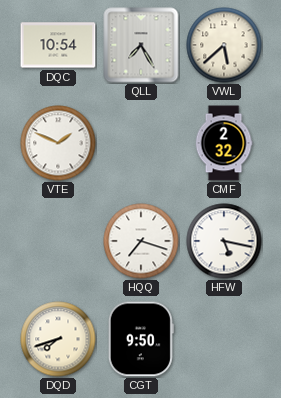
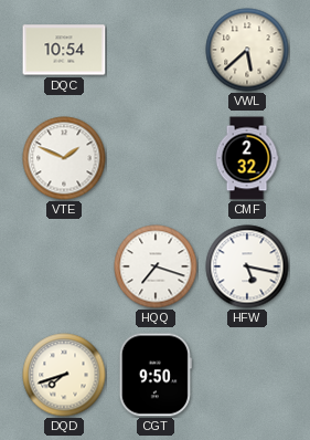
QLL: 7:25 -> none (141, 45)
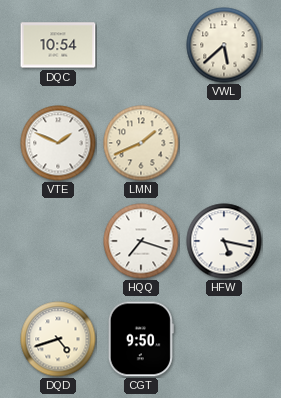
LMN: none -> 1:41 (141, 143)
CMF: 2:32 -> none (247, 158)
DQD: 7:42 -> 4:42 (58, 339)
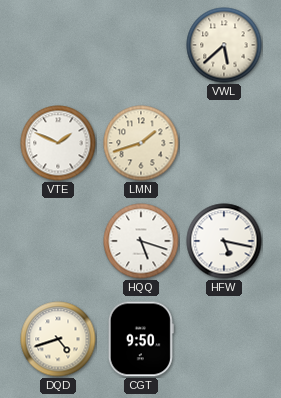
DQC: 10:54 -> none (58, 45)
LMN: 1:41 -> 1:42 (141, 143)
HQQ: 7:18 -> 5:18 (141, 241)
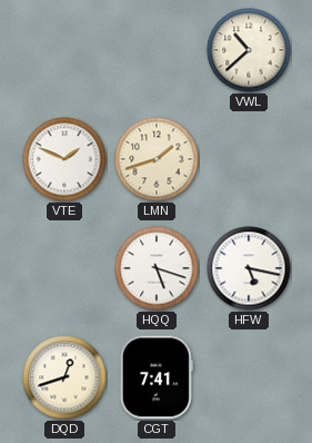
VWL: 5:38 -> 10:38 (249, 50)
DQD: 4:42 -> 12:42 (64, 377)
CGT: 9:50 -> 7:41 (157, 377)
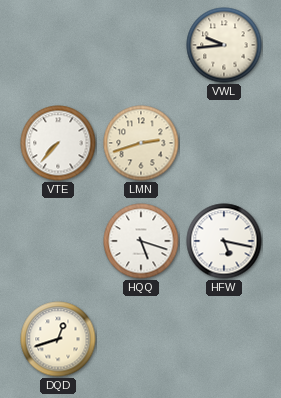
VWL: 10:38 -> 9:44 (224, 45)
VTE: 1:49 -> 7:37 (58, 143)
LMN: 1:42 -> 2:42 (141, 143)
CGT: 7:41 -> none (157, 377)
